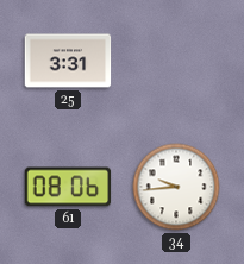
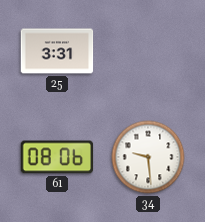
34: 9:44 -> 9:29 (148, 157)
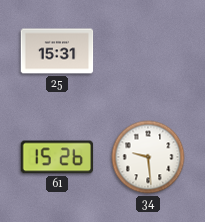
25: 3:31 -> 15:31 (57, 51)
61: 08:06 -> 15:26 (57, 157)
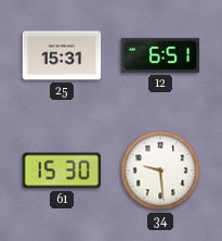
12: none -> 6:51 (160, 55)
61: 15:26 -> 15:30 (62, 170)
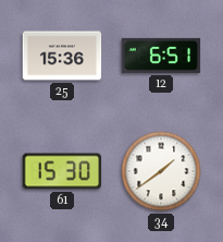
25: 15:31 -> 15:36 (62, 56)
34: 9:29 -> 1:39 (161, 171)
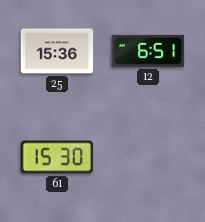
34: 1:39 -> none (161, 171)
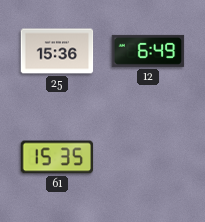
12: 6:51 -> 6:49 (148, 51)
61: 15:30 -> 15:35 (57, 157)
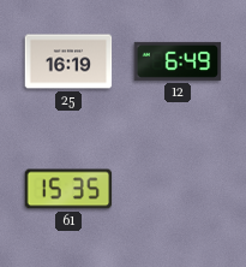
25: 15:36 -> 16:19 (68, 61)
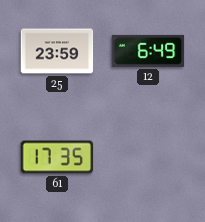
25: 16:19 -> 23:59 (57, 51)
61: 15:35 -> 17:35 (57, 157)
